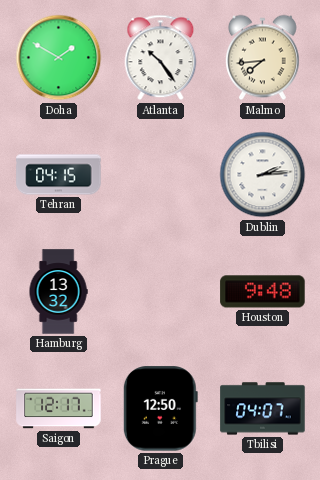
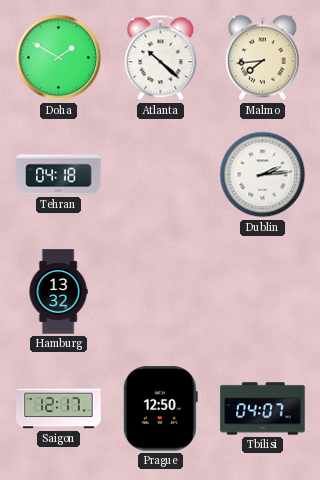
Atlanta: 10:24 -> 10:22 (161, 58)
Tehran: 04:15 -> 04:18 (59, 175)
Houston: 9:48 -> none (263, 292)
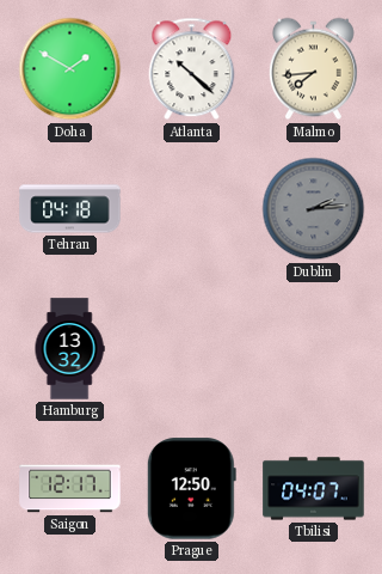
Dublin dial: white -> grey (314, 209)
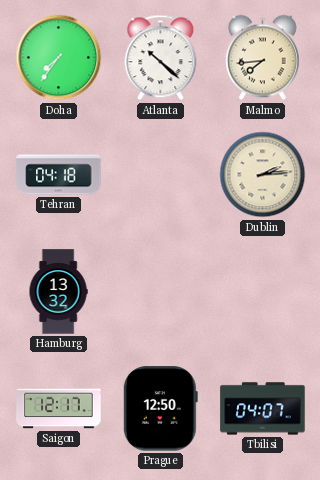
Doha: 1:50 -> 7:36 (59, 58)
Dublin dial: grey -> cream (263, 175)
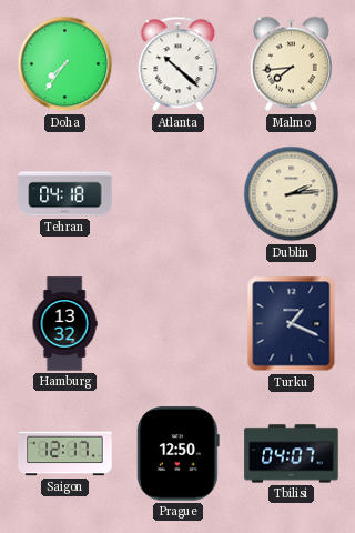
Turku: none -> 1:19 (292, 324)
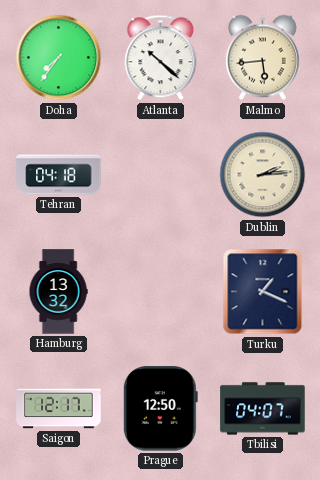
Malmo: 7:44 -> 5:44 (262, 58)
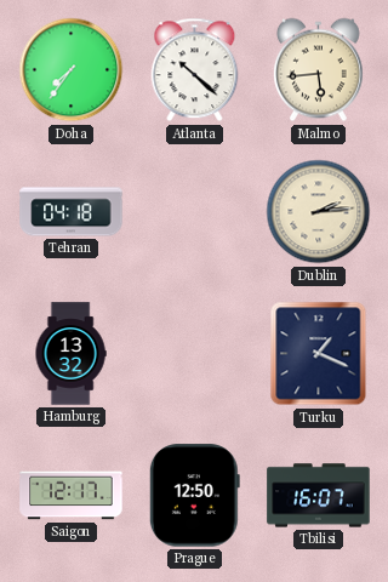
Tbilisi: 04:07 -> 16:07 (319, 496)
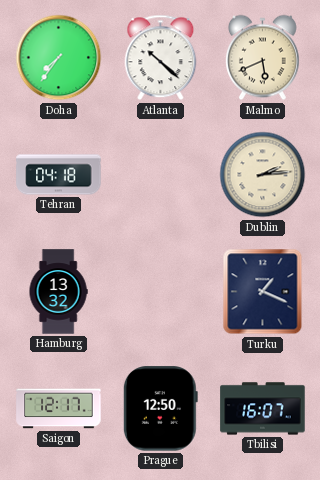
Malmo: 5:44 -> 5:41 (262, 58)
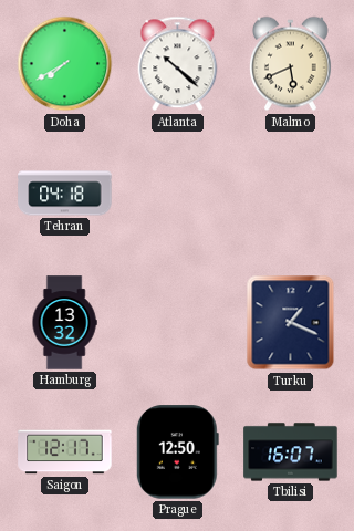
Doha: 7:36 -> 7:40 (65, 64)
Dublin: 2:14 -> none (263, 175)
